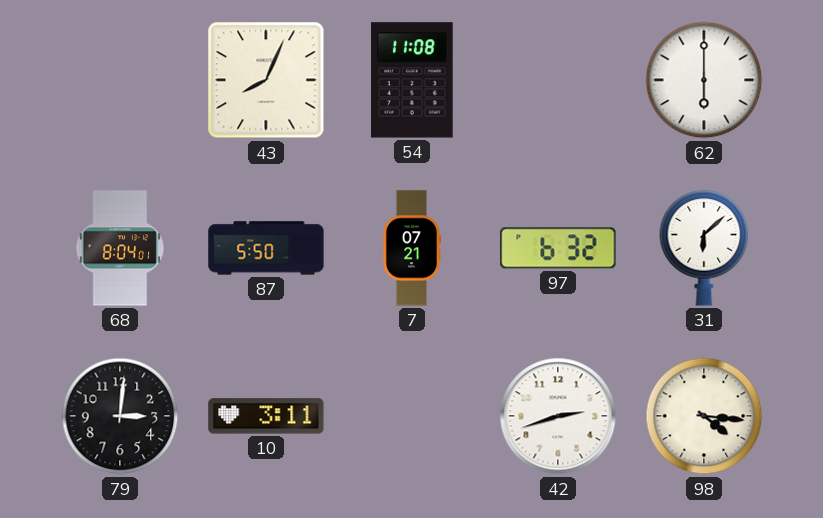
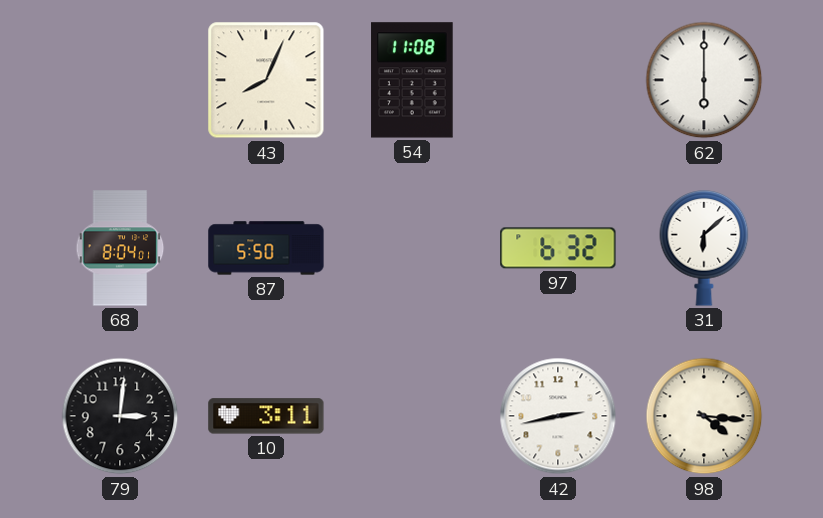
7: 07:21 -> none (411, 248)
42: 2:42 -> 2:43 (558, 416)
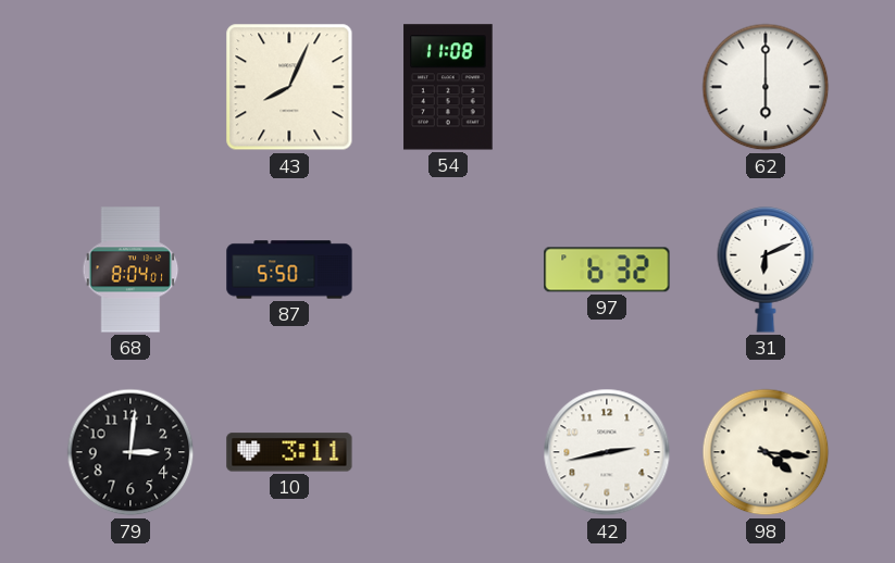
31: 6:08 -> 6:11 (766, 271)
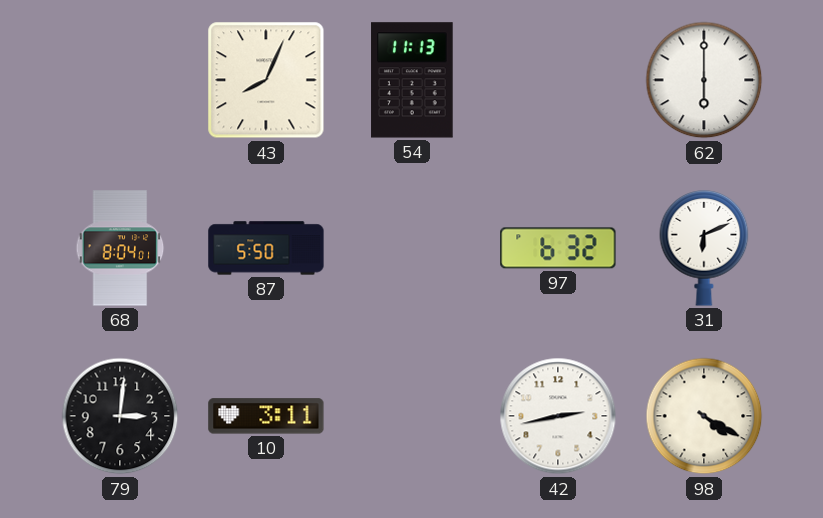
54: 11:08 -> 11:13 (412, 80)
98: 4:16 -> 4:20 (704, 416)
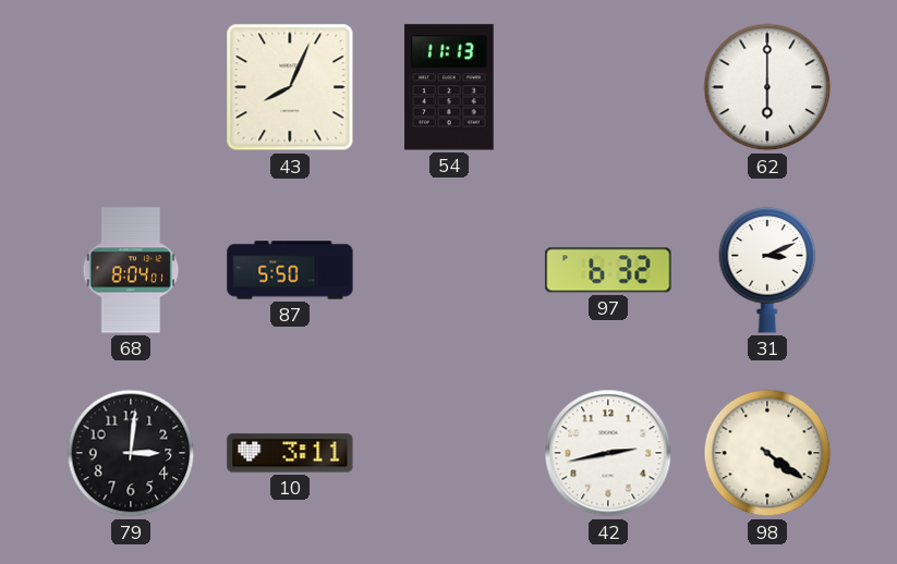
31: 6:11 -> 3:11 (767, 271)
98: 4:20 -> 4:21 (767, 453)
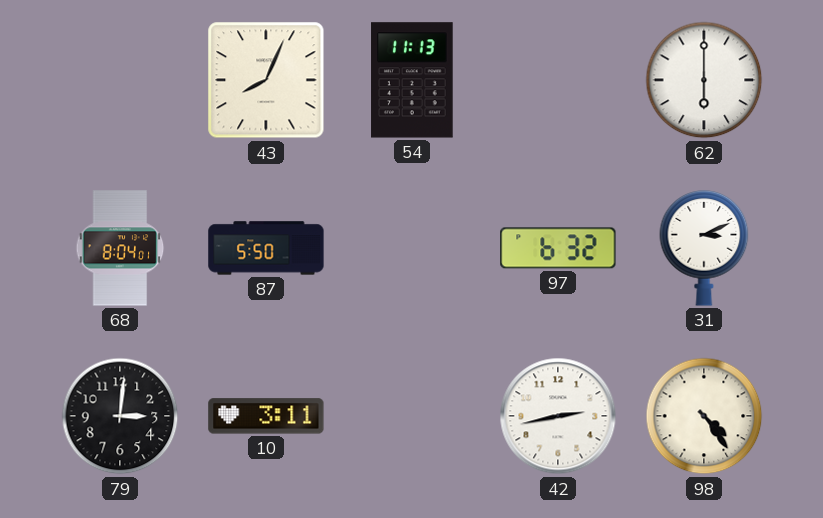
98: 4:21 -> 4:24 (704, 416)
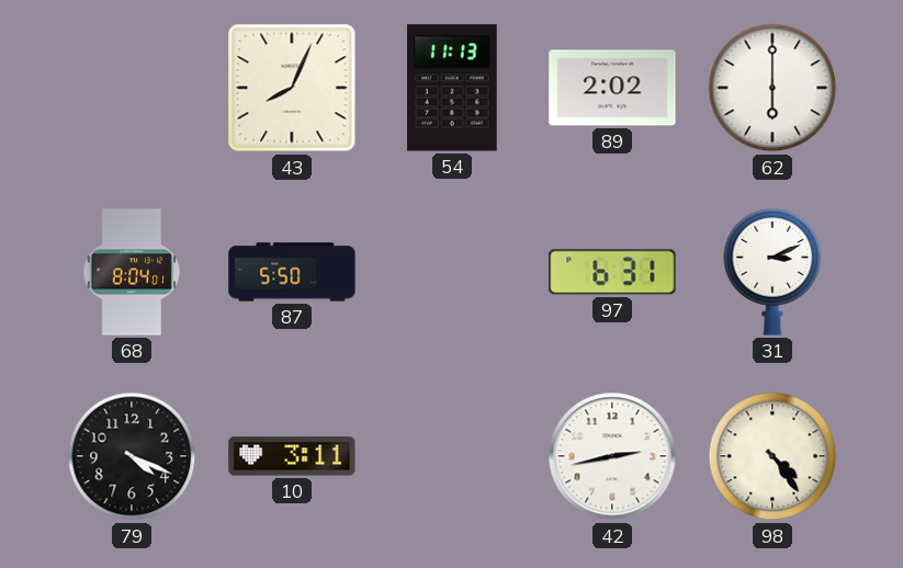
89: none -> 2:02 (612, 88)
97: 6:32 -> 6:31 (612, 272)
79: 3:01 -> 4:19 (132, 456)
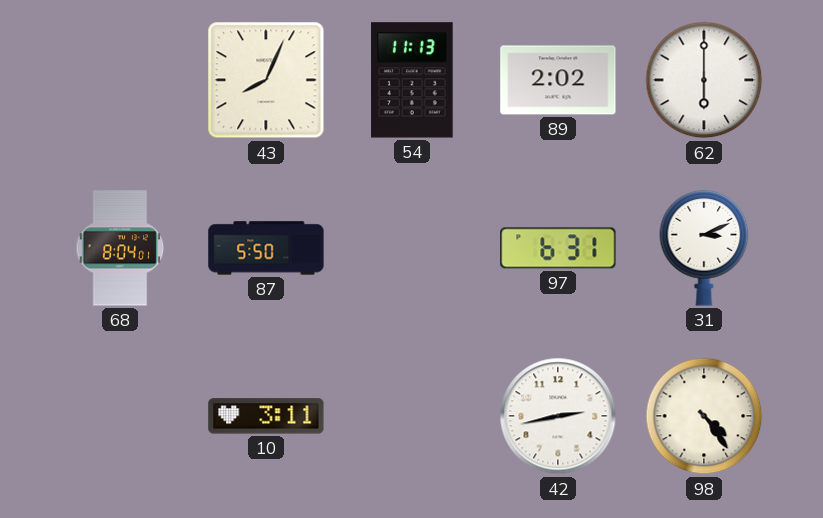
79: 4:19 -> none (132, 456)
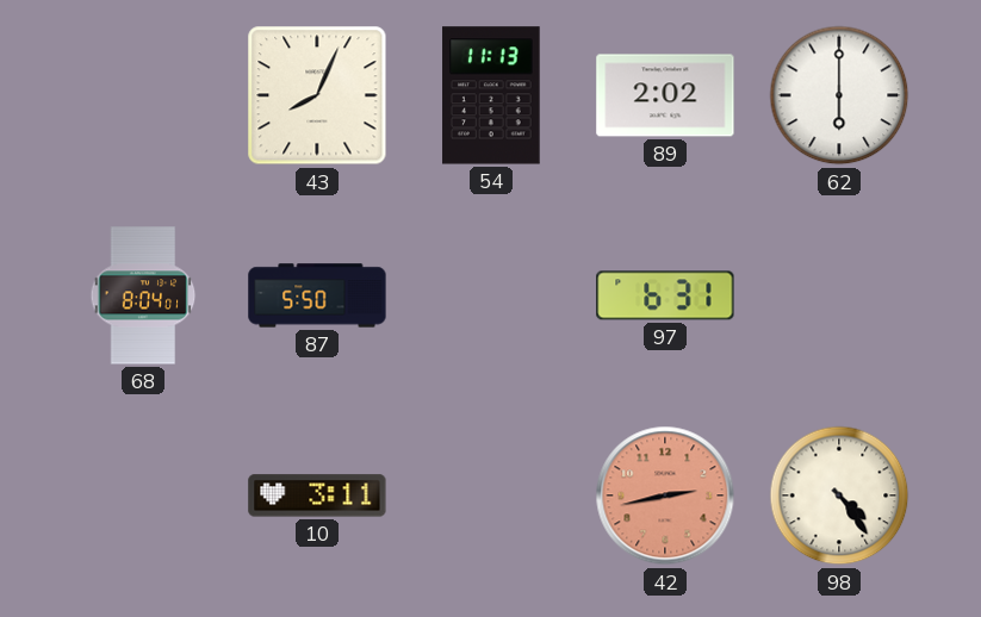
31: 3:11 -> none (704, 249)
42 dial: white -> salmon (665, 496)
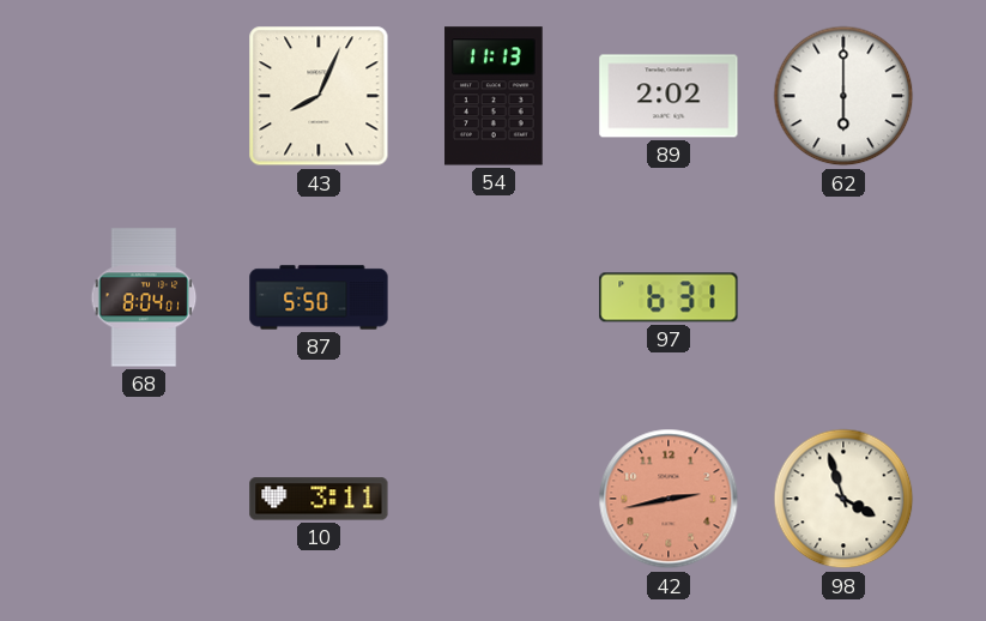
98: 4:24 -> 3:57 (843, 499)
